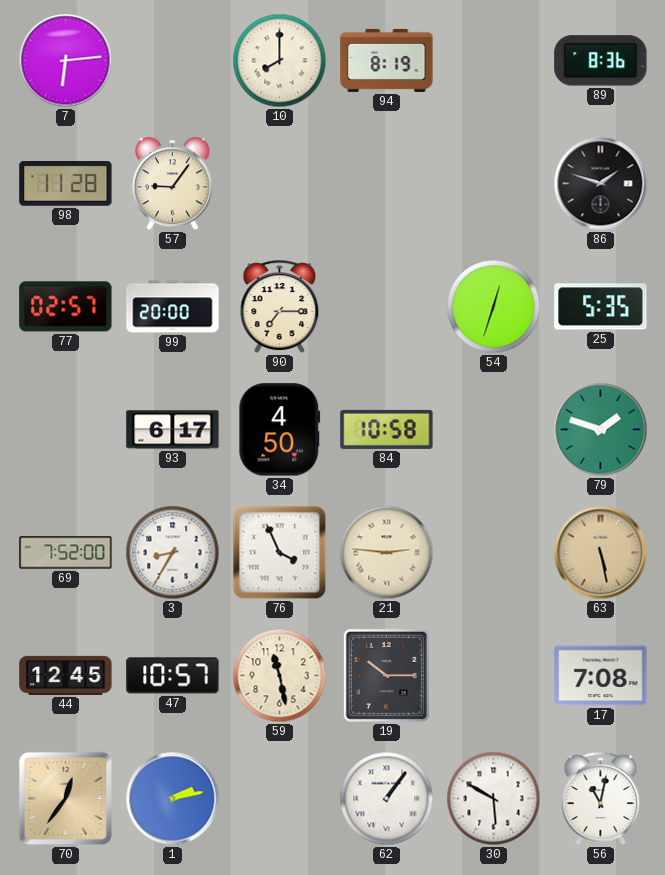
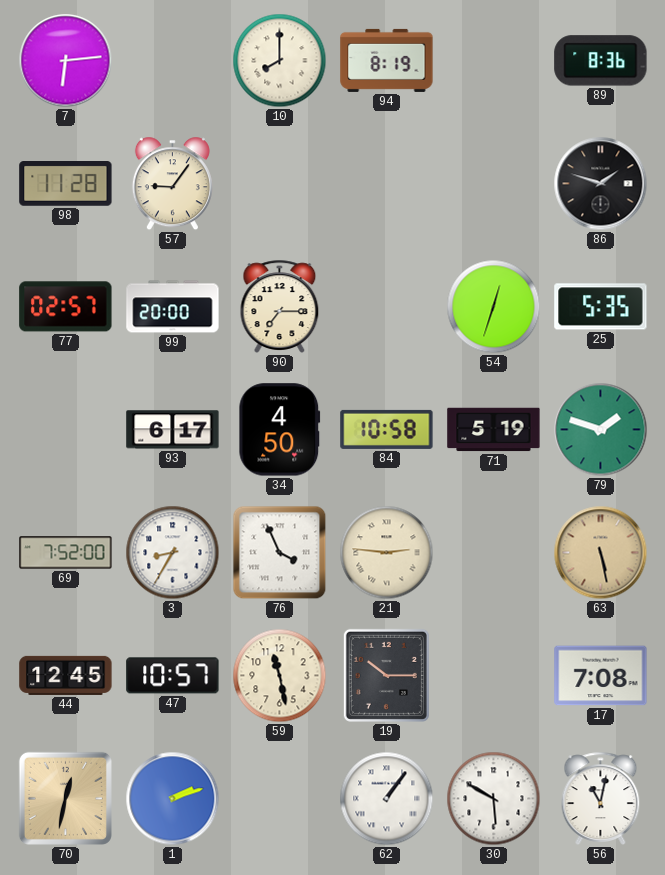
71: none -> 5:19 (494, 430)
70: 12:36 -> 12:32 (65, 798)
1: 2:13 -> 2:12 (173, 799)
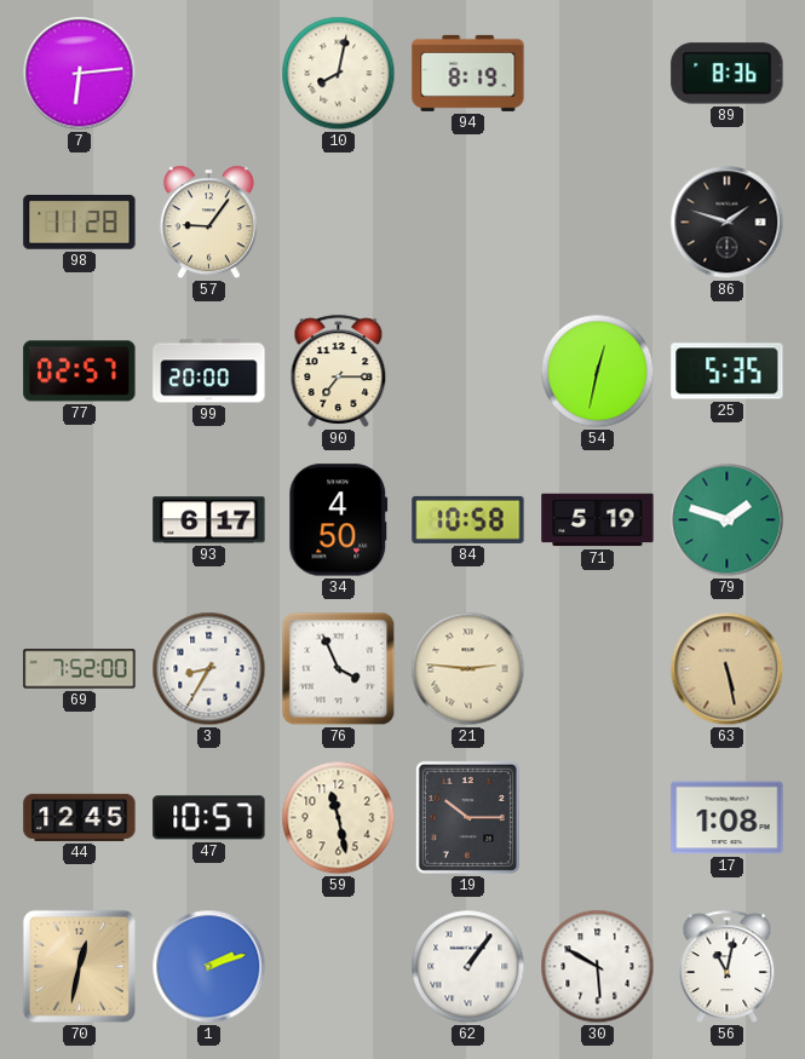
10: 8:00 -> 8:02 (339, 74)
54: 12:33 -> 12:32 (598, 372)
17: 7:08 -> 1:08 (728, 818)
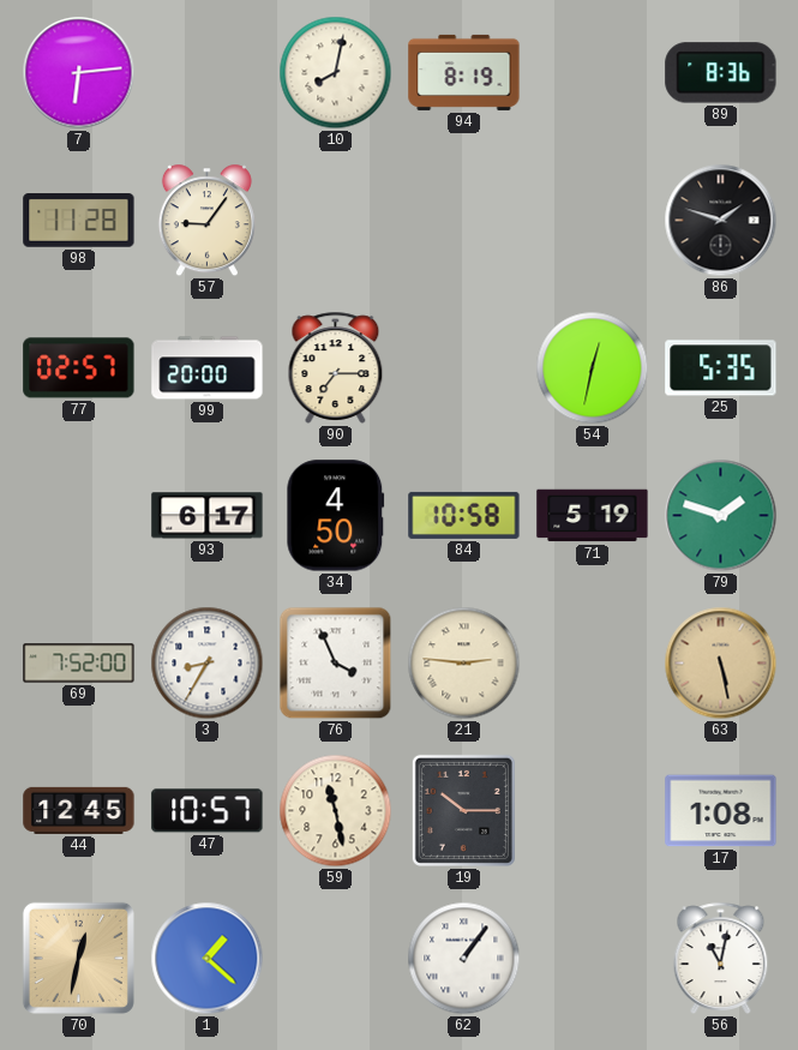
1: 2:12 -> 1:22 (208, 959)
30: 5:50 -> none (598, 967)
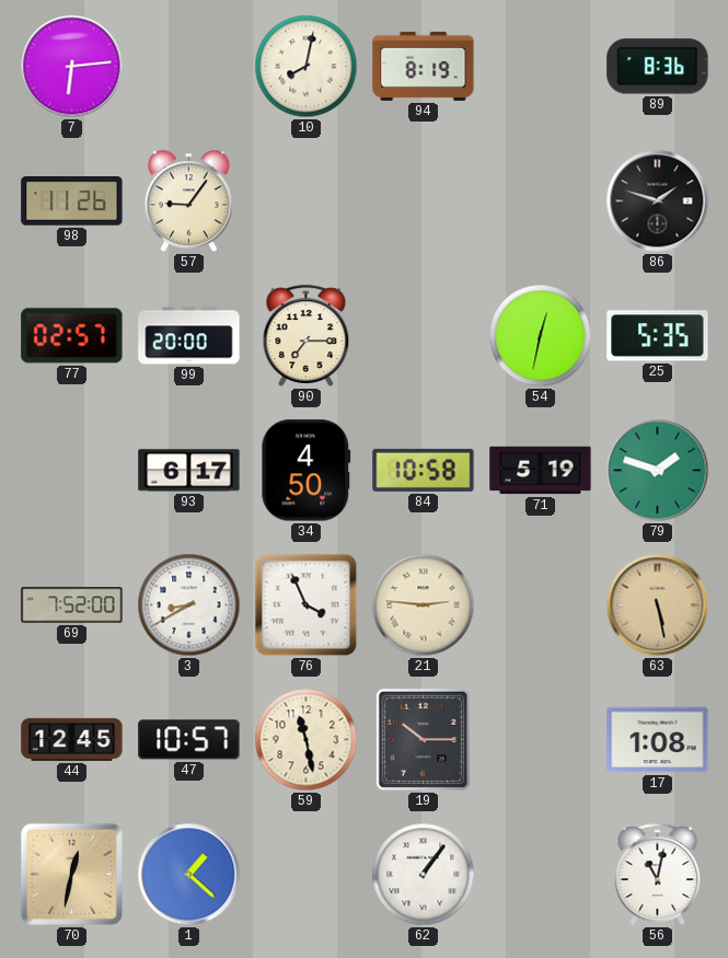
98: 11:28 -> 11:26 (72, 201)
3: 8:35 -> 8:40 (189, 605)
